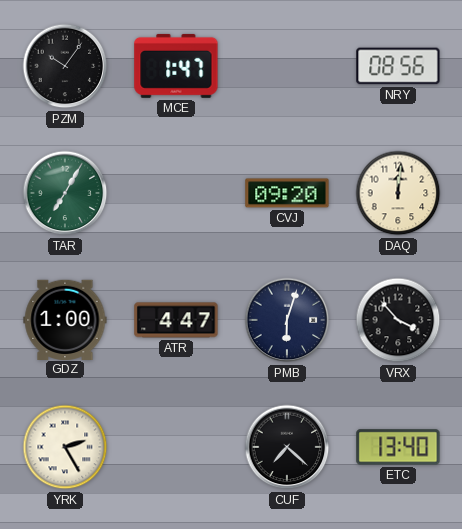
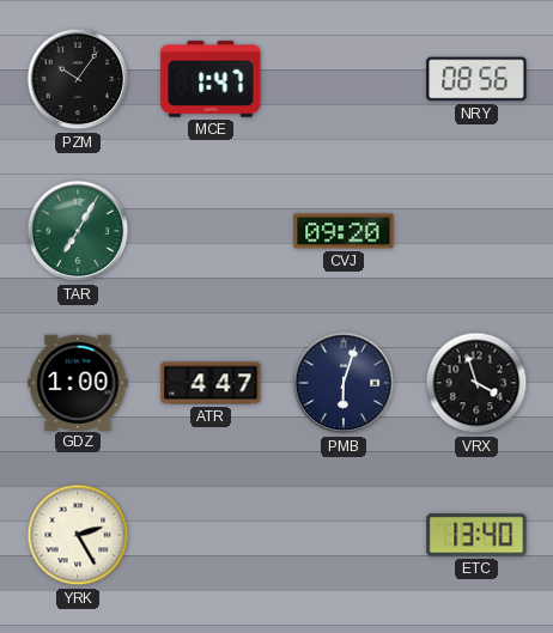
DAQ: 12:01 -> none (398, 193)
VRX: 3:53 -> 3:57 (476, 383)
CUF: 7:22 -> none (287, 447)
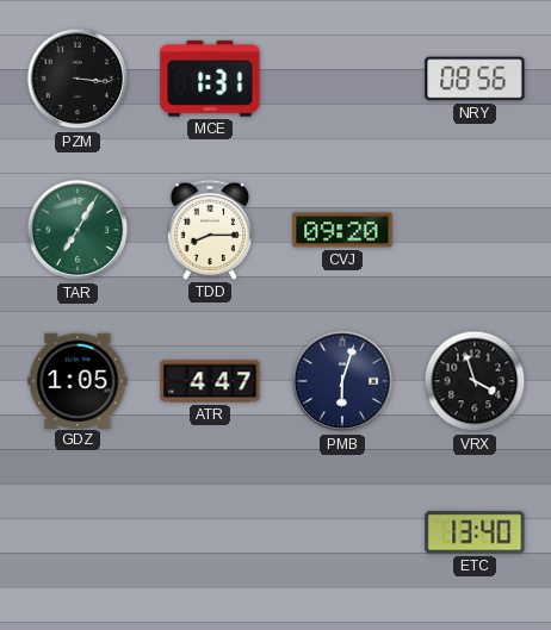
PZM: 10:06 -> 3:16 (78, 79)
MCE: 1:47 -> 1:31 (210, 79)
TDD: none -> 8:15 (210, 230)
GDZ: 1:00 -> 1:05 (78, 380)
YRK: 2:25 -> none (78, 535)
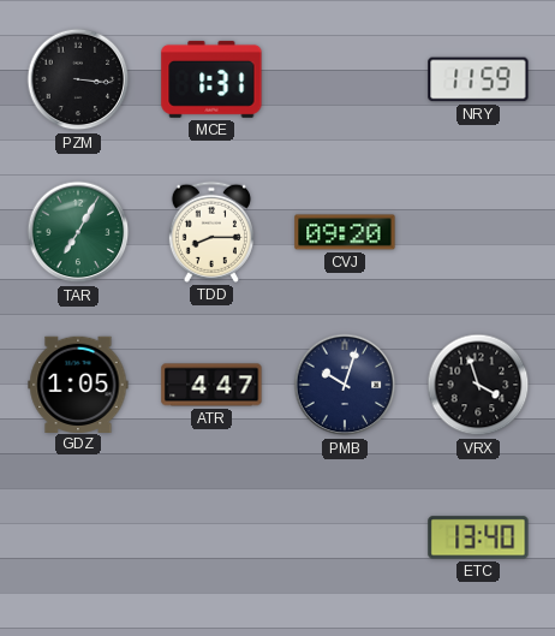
NRY: 08:56 -> 11:59 (478, 79)
PMB: 6:03 -> 10:03 (345, 385)
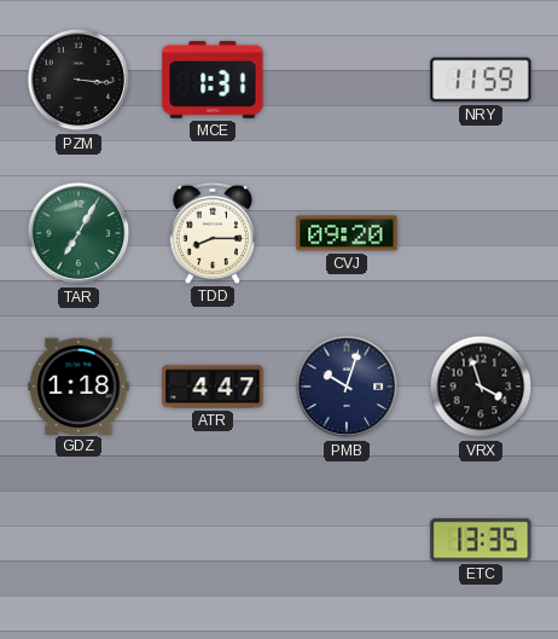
GDZ: 1:05 -> 1:18 (79, 385)
ETC: 13:40 -> 13:35 (481, 540)
